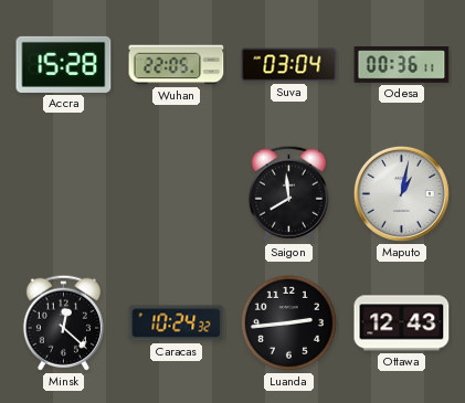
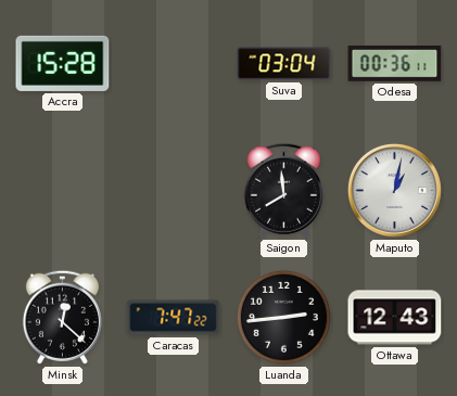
Wuhan: 22:05 -> none (177, 65)
Caracas: 10:24 -> 7:47 (174, 318)
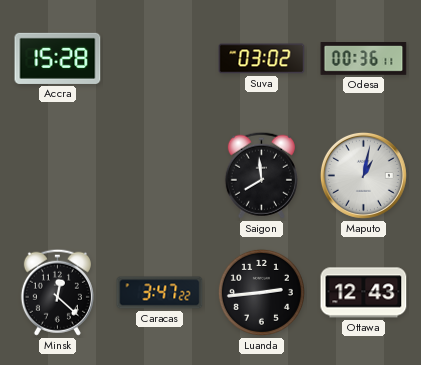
Suva: 03:04 -> 03:02 (262, 59)
Caracas: 7:47 -> 3:47 (160, 293)
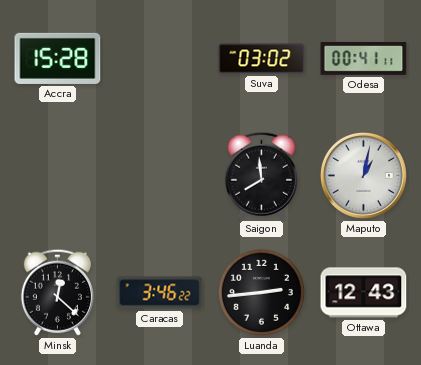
Odesa: 00:36 -> 00:41 (364, 59)
Caracas: 3:47 -> 3:46 (160, 293)
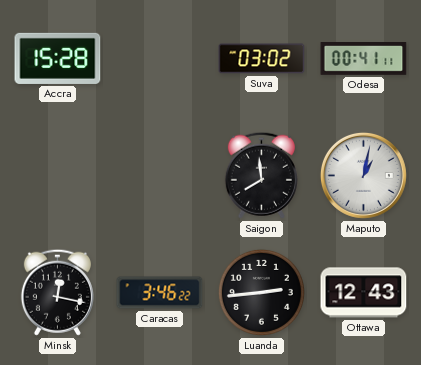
Minsk: 12:22 -> 12:17 (57, 292)
